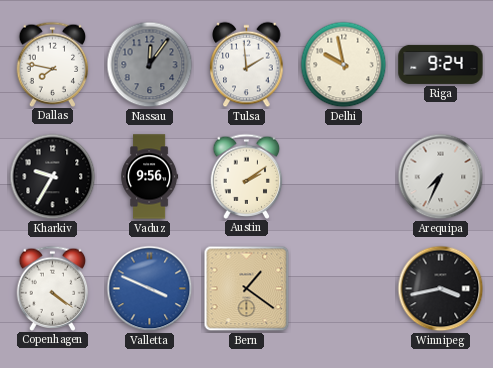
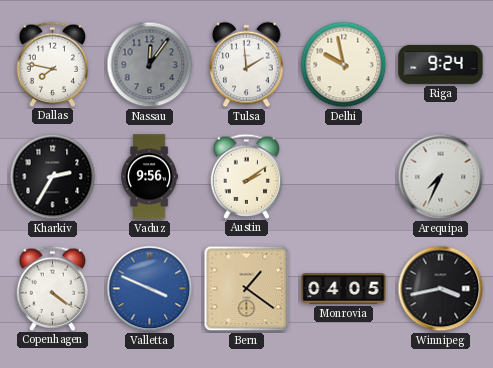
Kharkiv: 9:35 -> 2:35 (53, 177)
Monrovia: none -> 04:05 (344, 289)
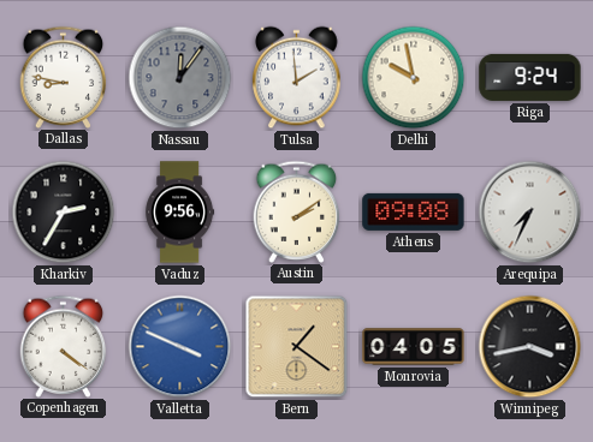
Dallas: 7:47 -> 8:47 (64, 77)
Athens: none -> 09:08 (414, 211)
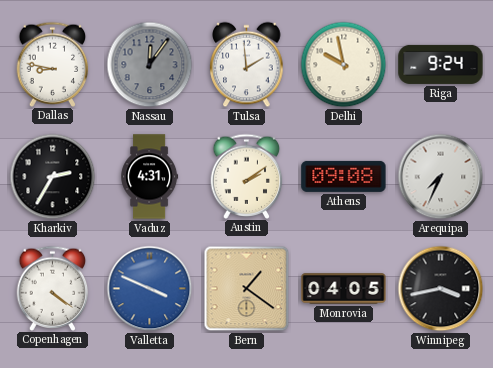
Vaduz: 9:56 -> 4:31 (150, 177)
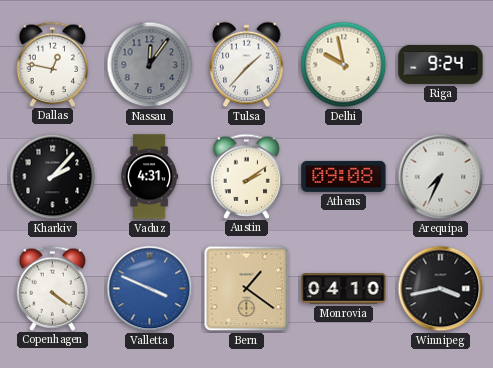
Dallas: 8:47 -> 12:47 (53, 64)
Tulsa: 1:59 -> 1:37 (247, 65)
Kharkiv: 2:35 -> 2:07 (53, 177)
Monrovia: 04:05 -> 04:10 (344, 289)
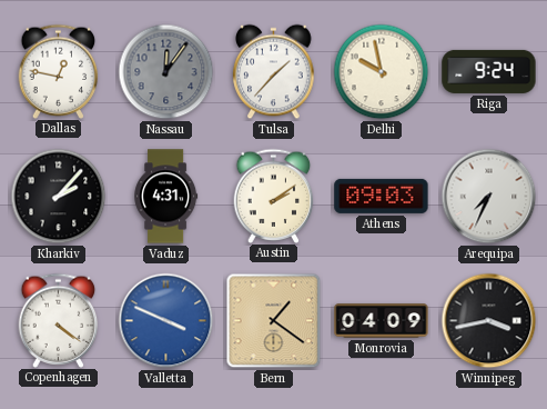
Athens: 09:08 -> 09:03 (382, 196)
Monrovia: 04:10 -> 04:09 (382, 321)
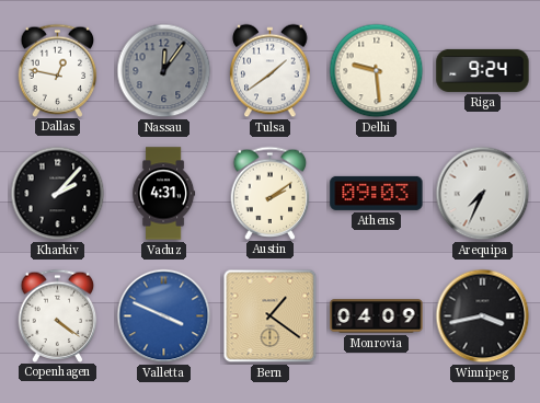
Tulsa: 1:37 -> 1:39 (271, 71)
Delhi: 9:58 -> 9:29 (377, 71)
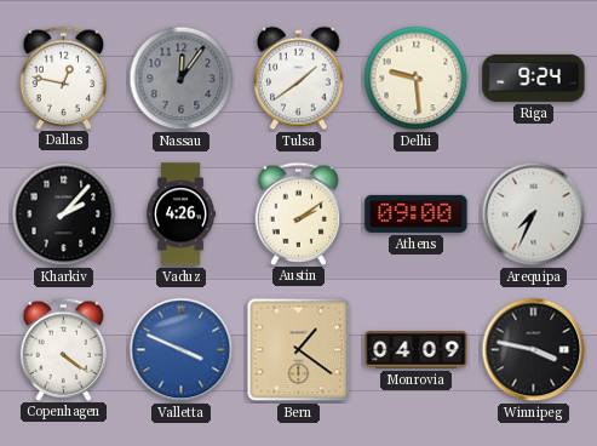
Vaduz: 4:31 -> 4:26 (182, 215)
Athens: 09:03 -> 09:00 (417, 213)
Winnipeg: 3:43 -> 3:47 (534, 350)
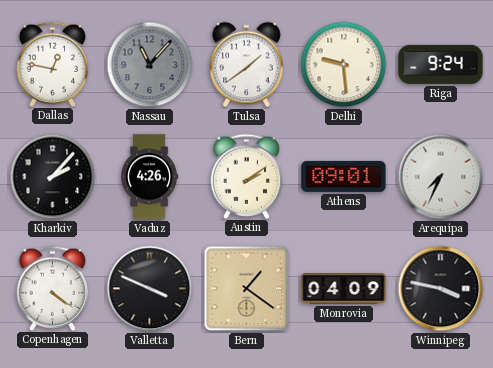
Nassau: 12:06 -> 11:07 (150, 65)
Athens: 09:00 -> 09:01 (344, 176)
Valletta dial: blue -> black (150, 289)
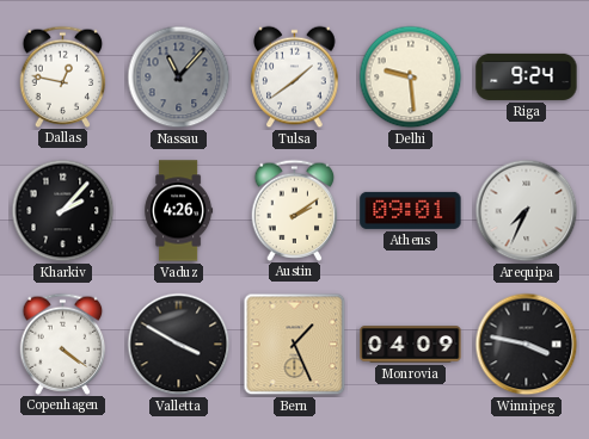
Valletta: 3:49 -> 3:50 (179, 345)
Bern: 1:21 -> 1:26 (295, 345)
